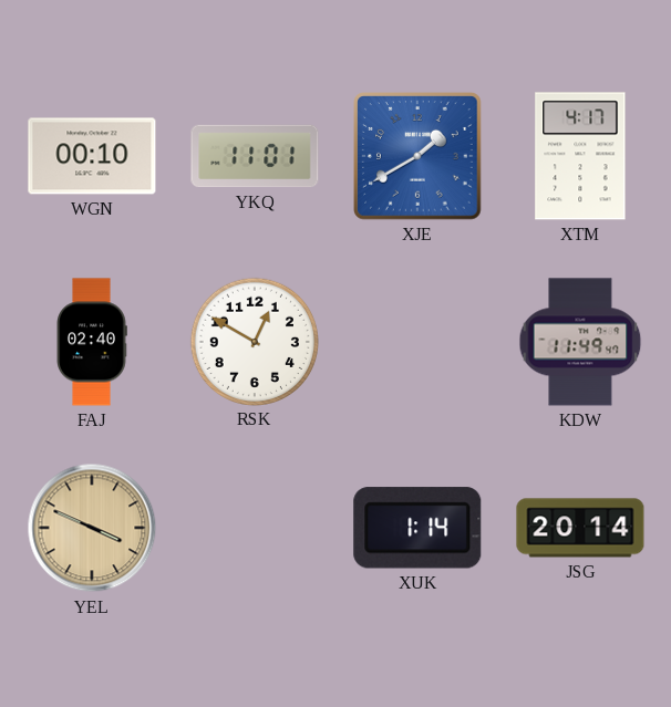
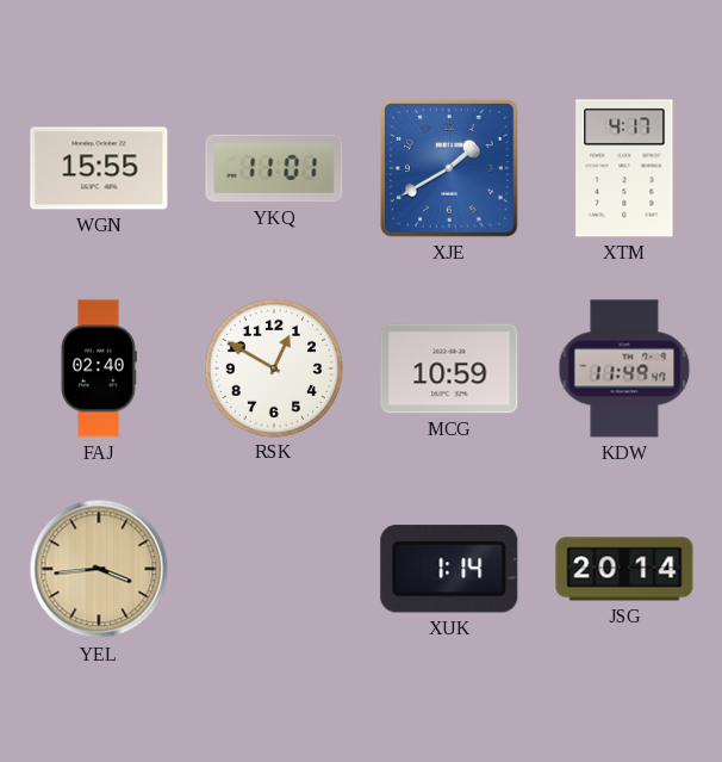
WGN: 00:10 -> 15:55 (99, 168)
MCG: none -> 10:59 (449, 368)
YEL: 3:49 -> 3:44 (99, 569)
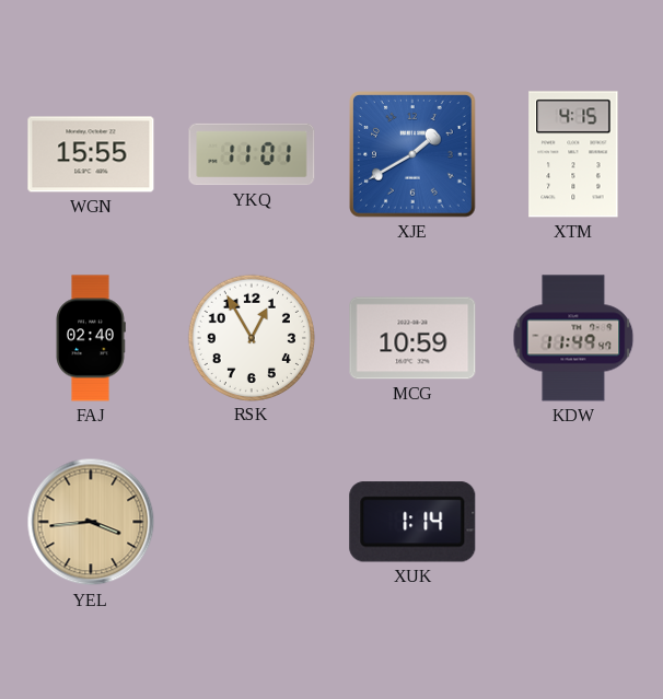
XTM: 4:17 -> 4:15 (573, 154)
RSK: 12:50 -> 12:55 (251, 337)
JSG: 20:14 -> none (624, 569)
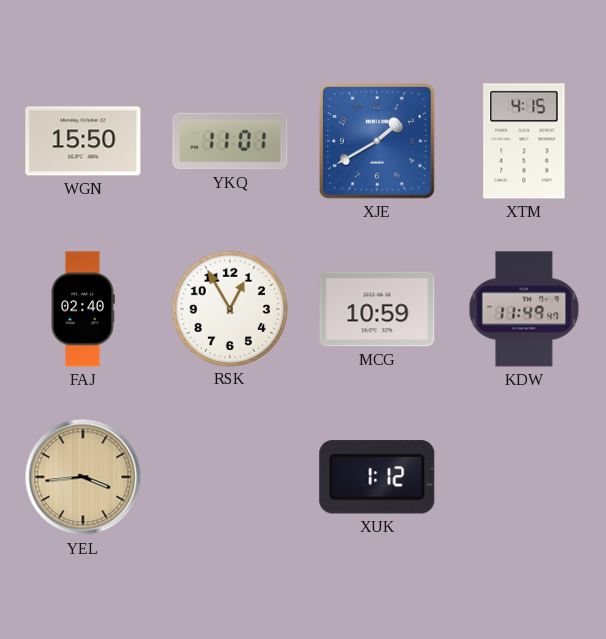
WGN: 15:55 -> 15:50 (83, 141)
XUK: 1:14 -> 1:12 (377, 477)
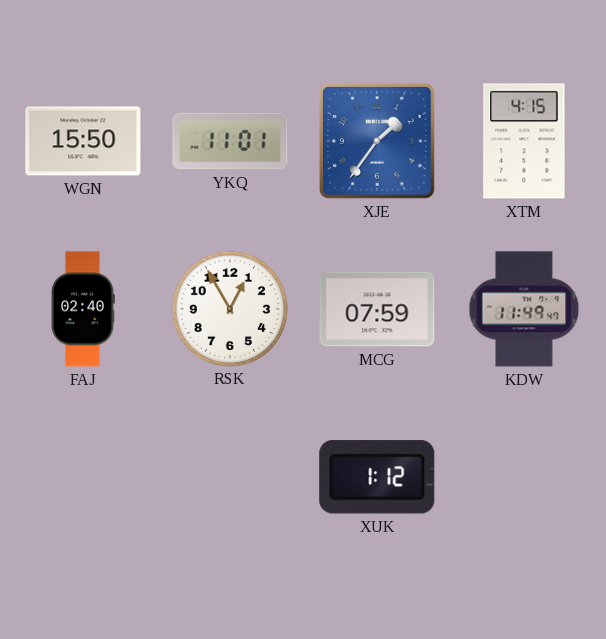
XJE: 1:40 -> 1:36 (377, 141)
MCG: 10:59 -> 07:59 (377, 309)
YEL: 3:44 -> none (83, 477)
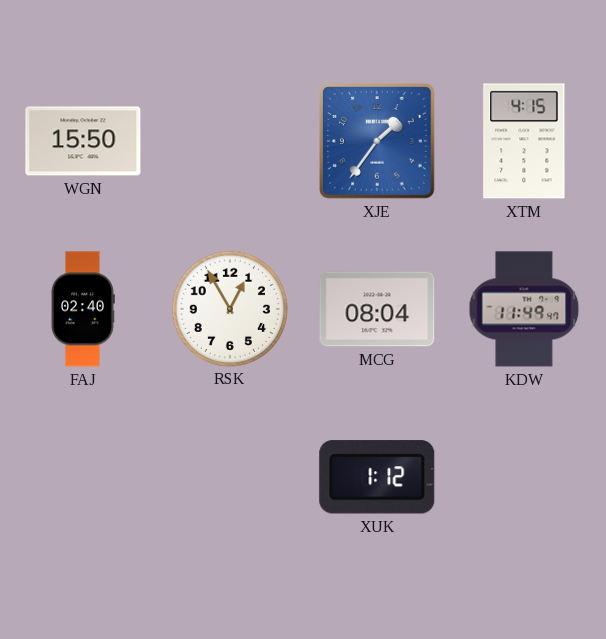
YKQ: 11:01 -> none (230, 141)
MCG: 07:59 -> 08:04 (377, 309)
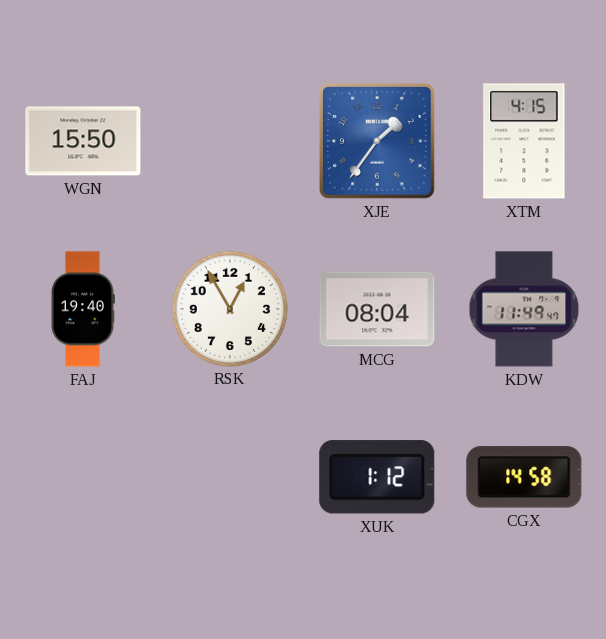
FAJ: 02:40 -> 19:40 (83, 309)
CGX: none -> 14:58 (524, 477)
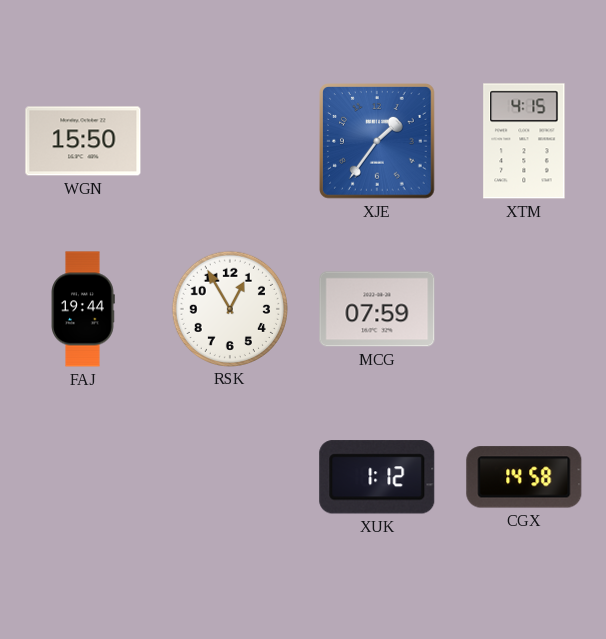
FAJ: 19:40 -> 19:44 (83, 309)
MCG: 08:04 -> 07:59 (377, 309)
KDW: 11:49 -> none (524, 309)
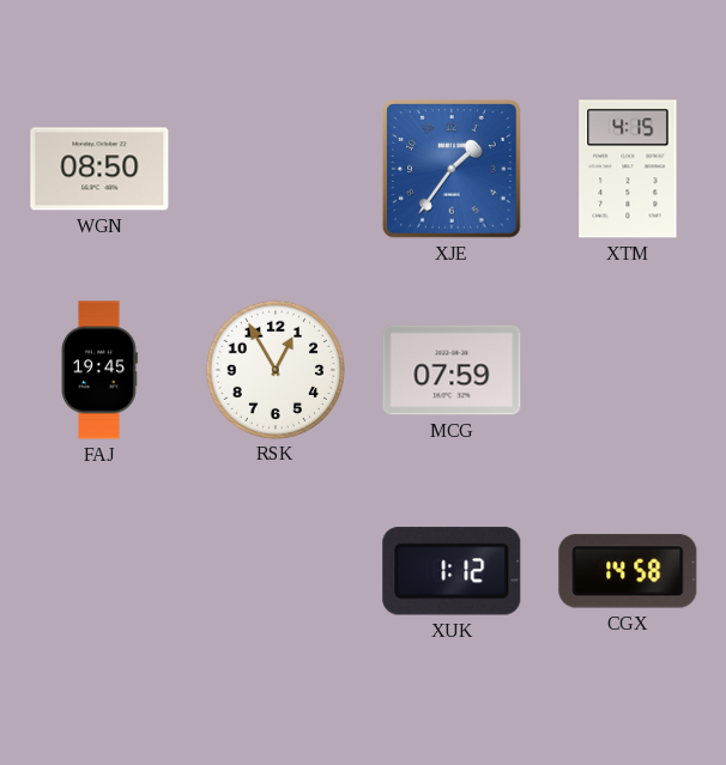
WGN: 15:50 -> 08:50 (99, 169)
FAJ: 19:44 -> 19:45 (99, 370)
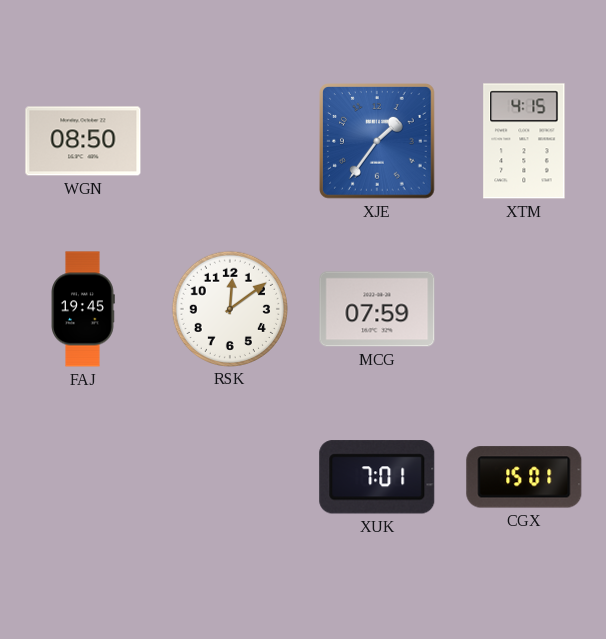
RSK: 12:55 -> 12:09 (229, 308)
XUK: 1:12 -> 7:01 (377, 477)
CGX: 14:58 -> 15:01 (524, 477)
